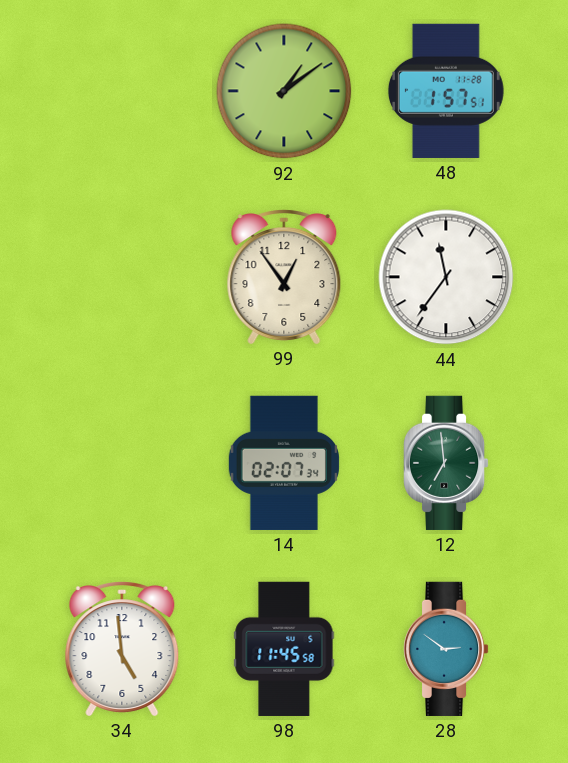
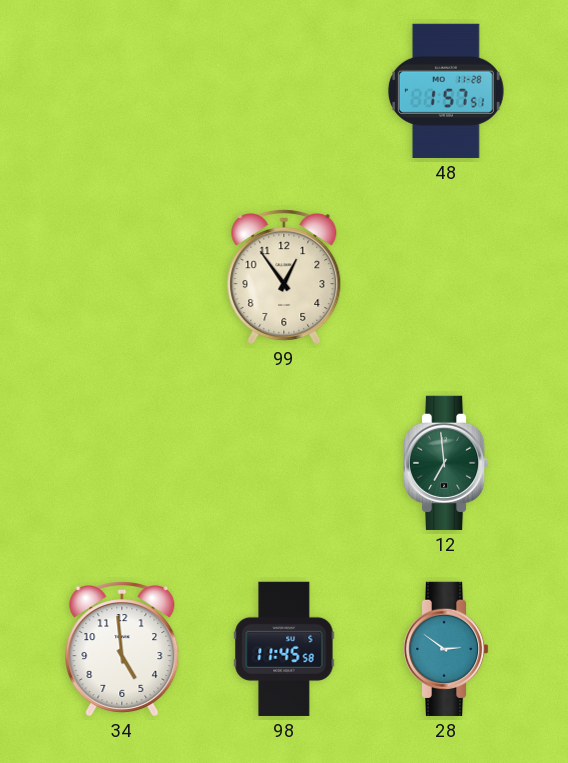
92: 1:09 -> none (284, 91)
44: 11:36 -> none (446, 277)
14: 02:07 -> none (284, 463)
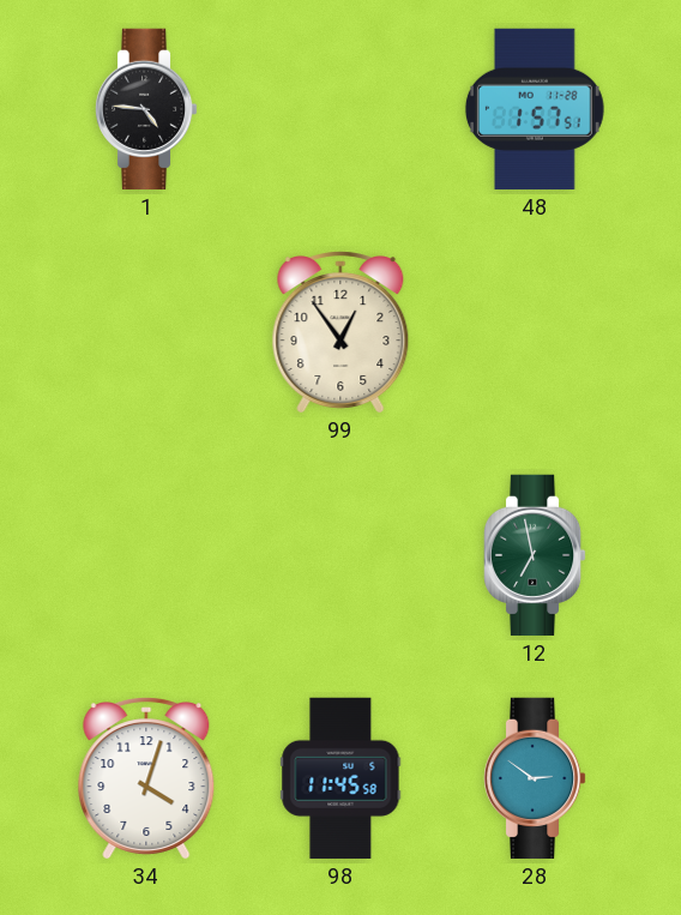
1: none -> 4:46 (146, 109)
12: 6:59 -> 6:58 (535, 555)
34: 4:59 -> 4:03 (146, 778)
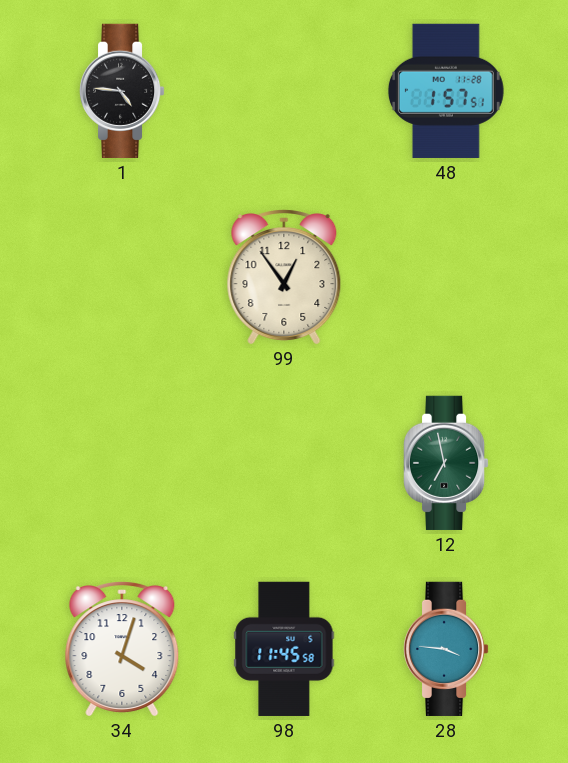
28: 2:51 -> 3:46 (446, 649)
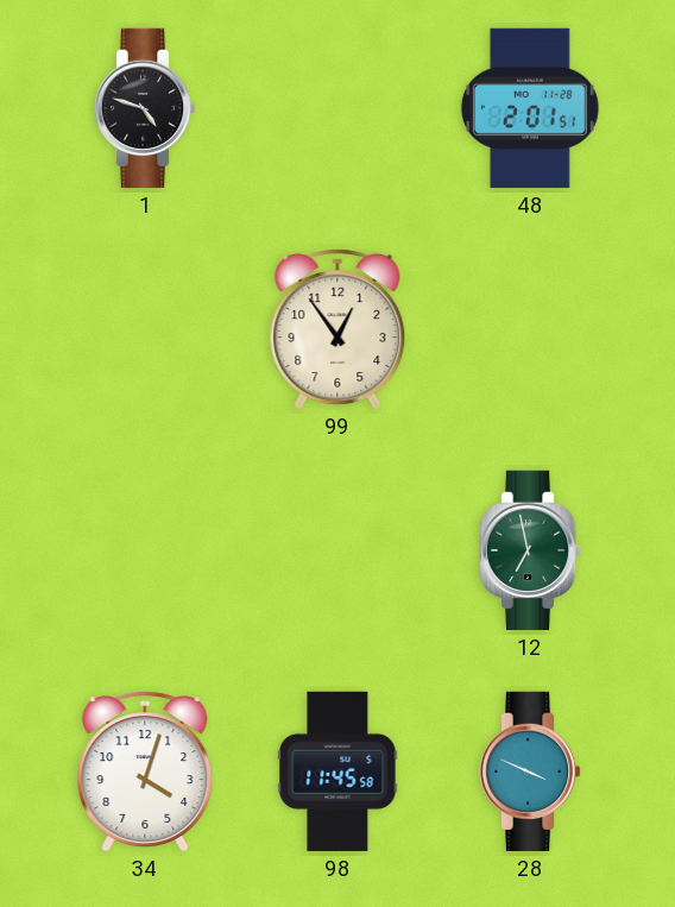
1: 4:46 -> 4:48 (145, 108)
48: 1:57 -> 2:01 (530, 108)
28: 3:46 -> 3:49 (530, 771)
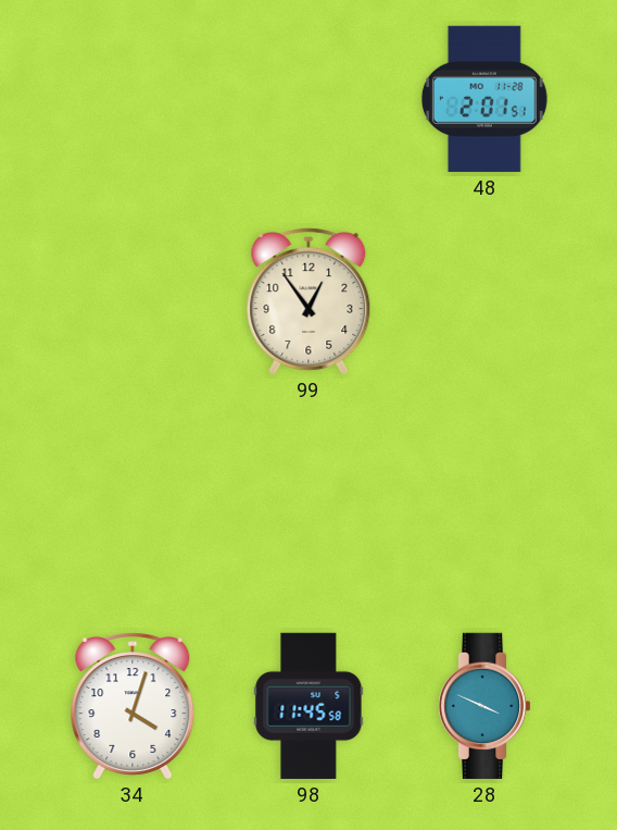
1: 4:48 -> none (145, 108)
12: 6:58 -> none (530, 550)
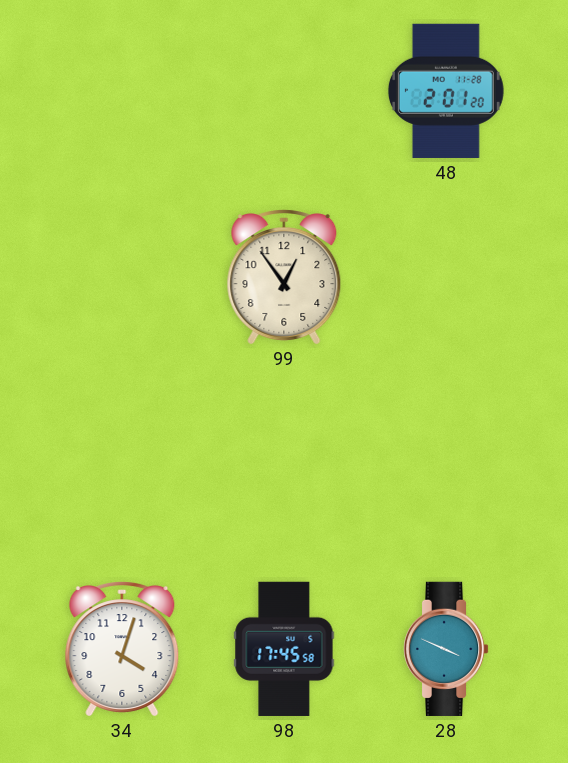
48: 2:01:51 -> 2:01:20 (446, 91)
98: 11:45 -> 17:45 (284, 649)
